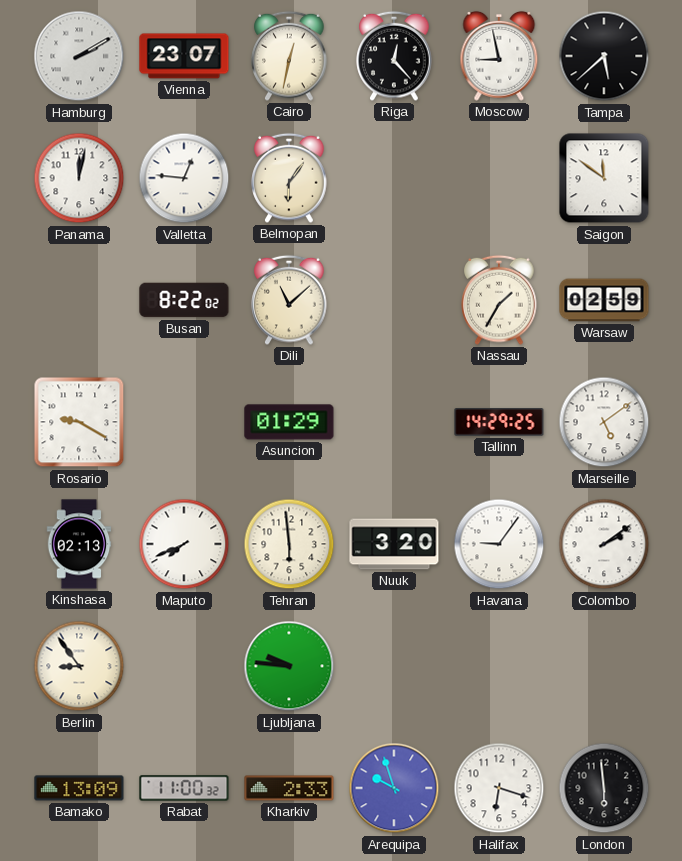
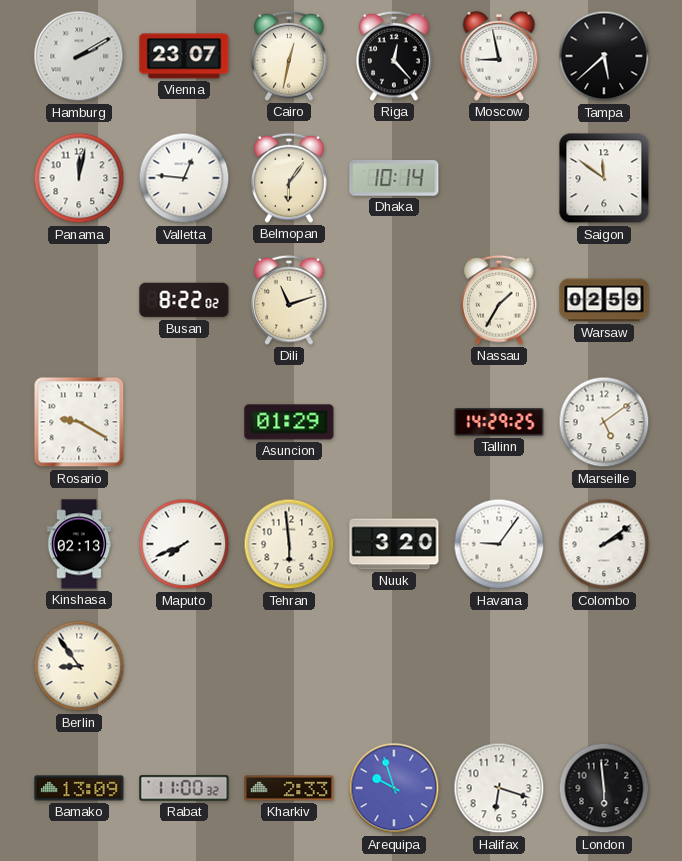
Dhaka: none -> 10:14 (394, 178)
Dili: 11:08 -> 11:12 (289, 300)
Ljubljana: 9:46 -> none (289, 666)
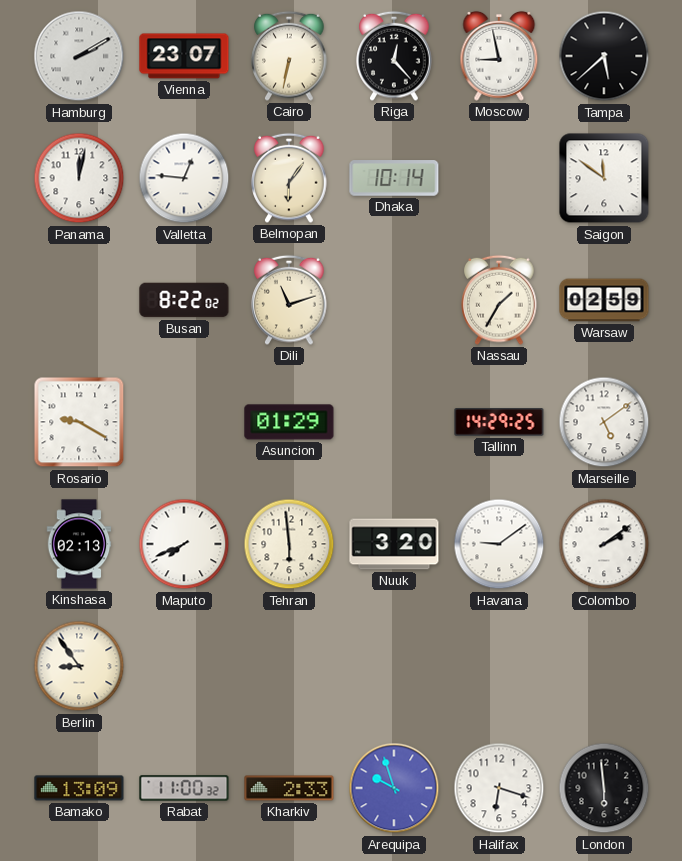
Cairo: 12:32 -> 6:32 (289, 56)
Havana: 9:06 -> 9:09 (499, 544)
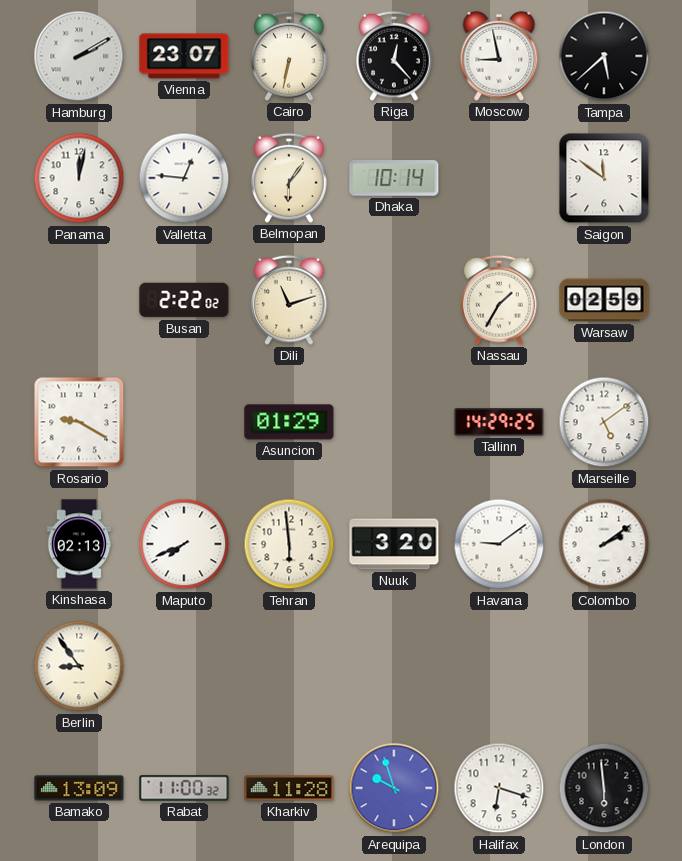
Busan: 8:22 -> 2:22 (184, 300)
Kharkiv: 2:33 -> 11:28 (289, 788)
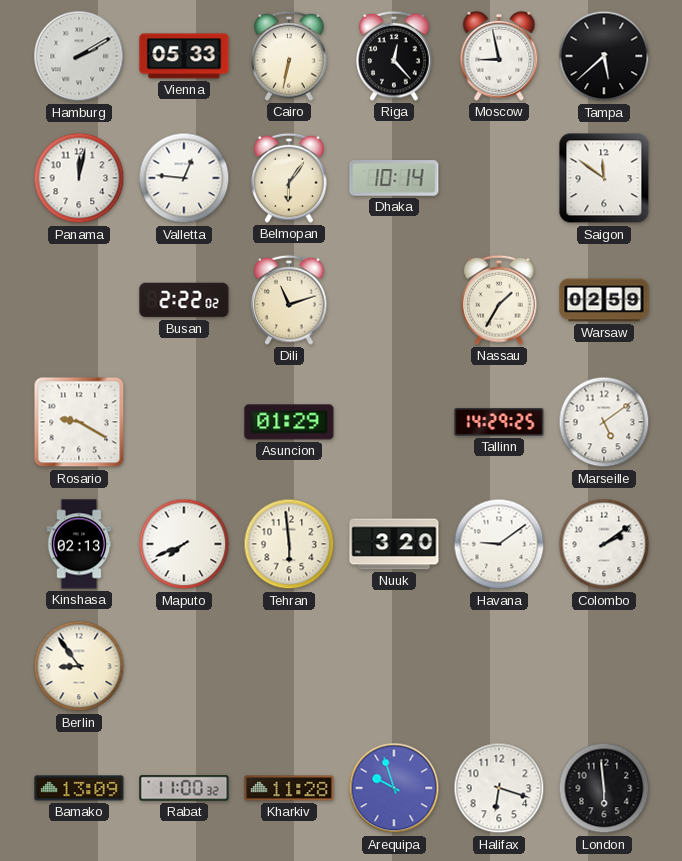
Vienna: 23:07 -> 05:33 (184, 56)
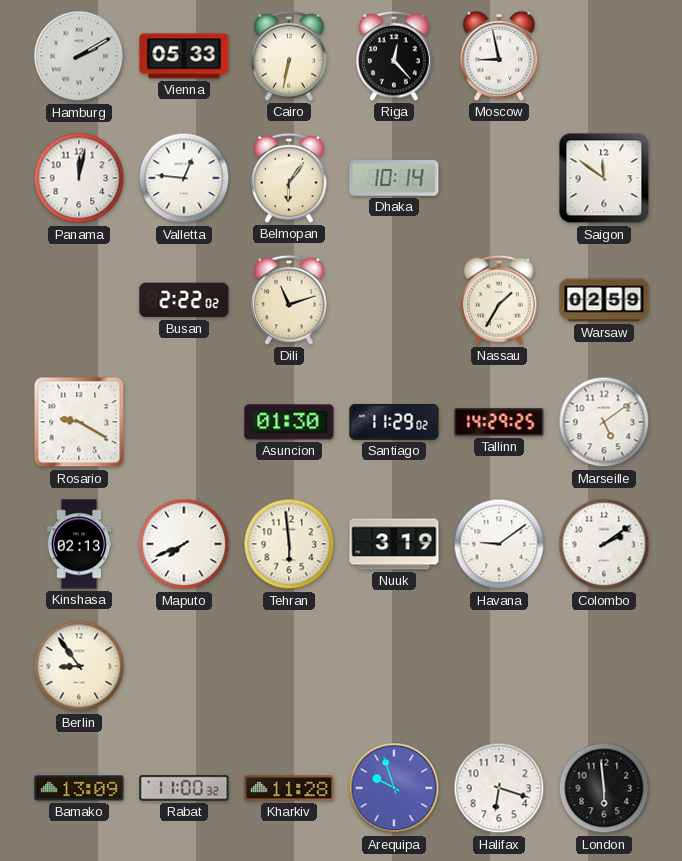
Tampa: 5:38 -> none (604, 56)
Asuncion: 01:29 -> 01:30 (289, 422)
Santiago: none -> 11:29 (394, 422)
Nuuk: 3:20 -> 3:19 (394, 544)
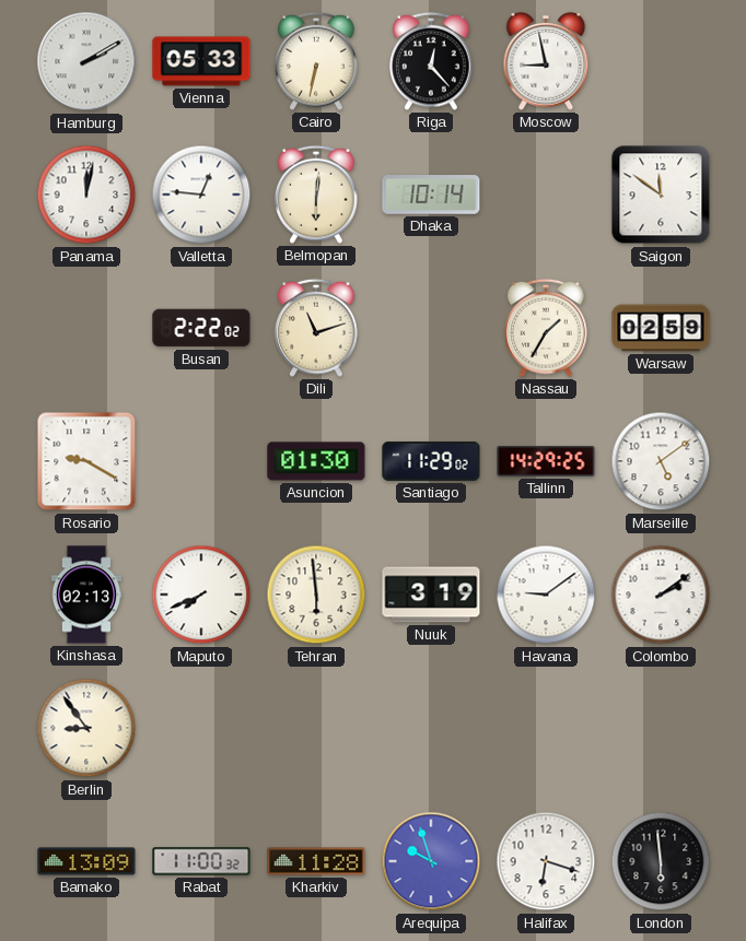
Belmopan: 6:06 -> 6:01 (316, 195)
